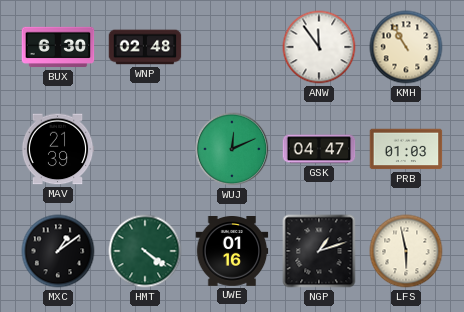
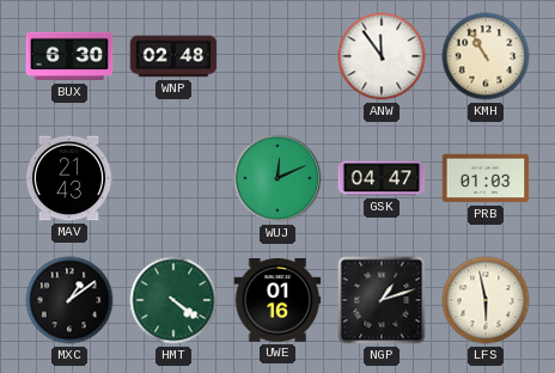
MAV: 21:39 -> 21:43 (69, 178)
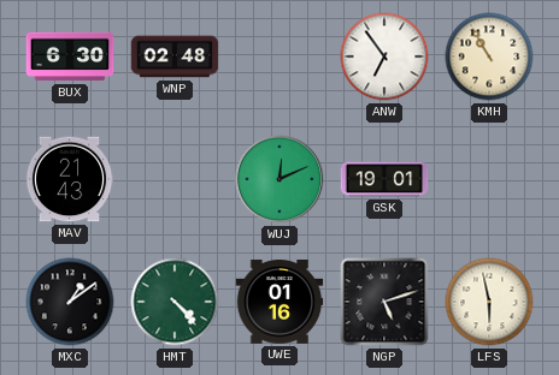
ANW: 11:54 -> 6:54 (384, 56)
GSK: 04:47 -> 19:01 (384, 179)
PRB: 01:03 -> none (486, 178)
HMT: 4:21 -> 4:23 (175, 302)
NGP: 1:12 -> 5:12 (384, 302)
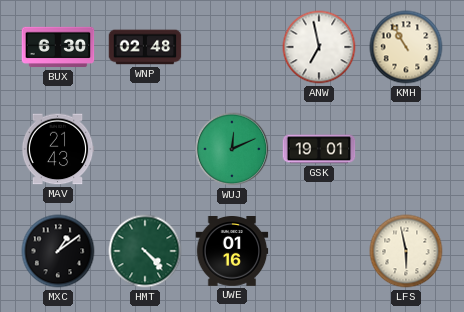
ANW: 6:54 -> 6:58 (319, 47)
NGP: 5:12 -> none (384, 302)
